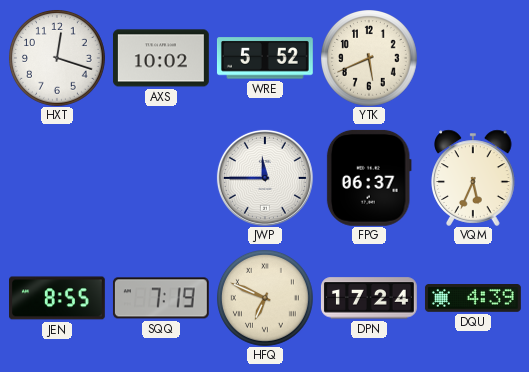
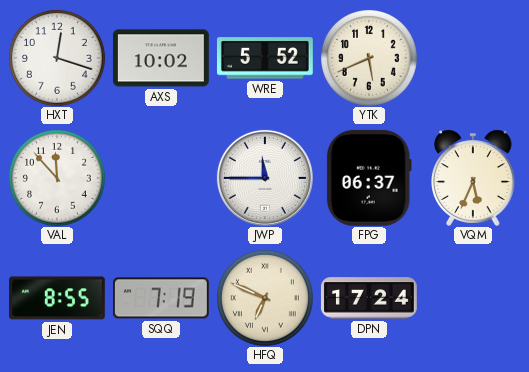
VAL: none -> 11:53 (57, 178)
DQU: 4:39 -> none (473, 299)
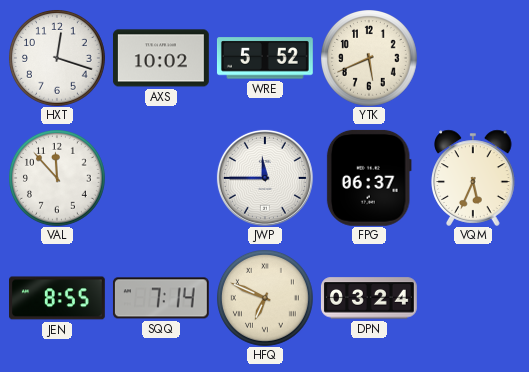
SQQ: 7:19 -> 7:14 (161, 298)
DPN: 17:24 -> 03:24 (369, 298)
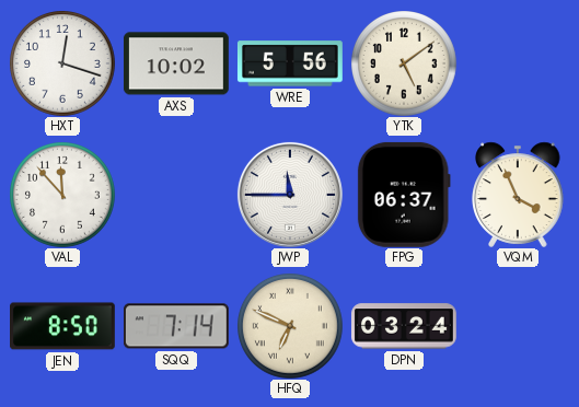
WRE: 5:52 -> 5:56 (290, 63)
YTK: 5:41 -> 5:09 (404, 63)
VQM: 5:34 -> 3:56 (518, 195)
JEN: 8:55 -> 8:50 (63, 326)
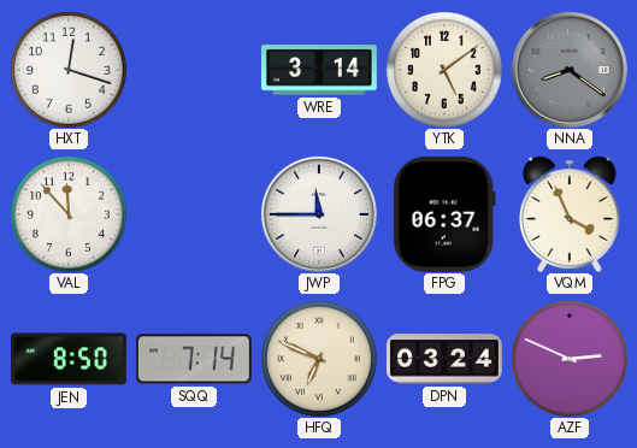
AXS: 10:02 -> none (176, 63)
WRE: 5:56 -> 3:14 (319, 70)
NNA: none -> 8:21 (570, 70)
AZF: none -> 2:49 (570, 359)
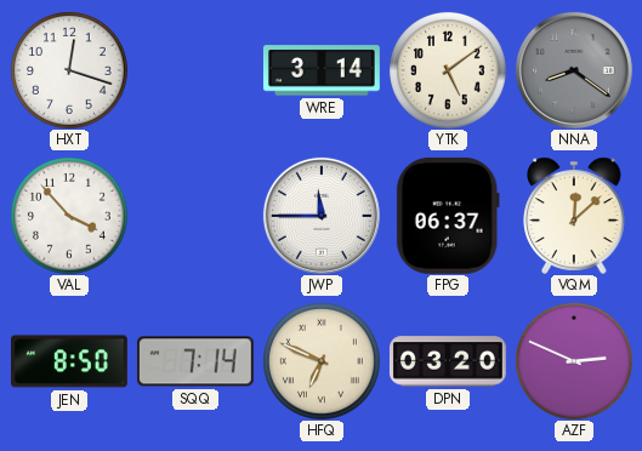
VAL: 11:53 -> 3:53 (69, 216)
VQM: 3:56 -> 12:08 (574, 216)
DPN: 03:24 -> 03:20 (448, 361)
